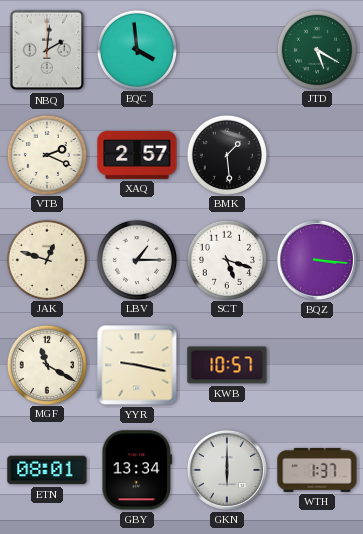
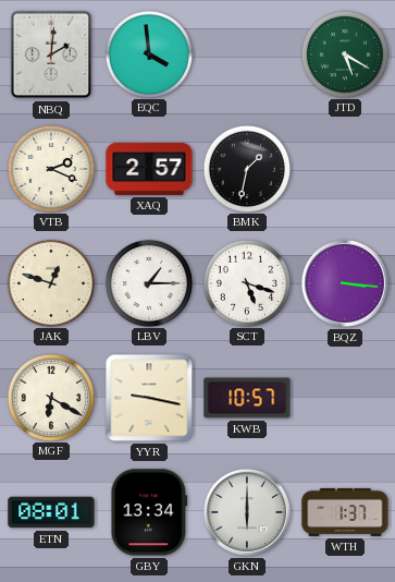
BMK: 1:29 -> 1:32 (246, 168)
MGF: 11:20 -> 6:20 (50, 397)
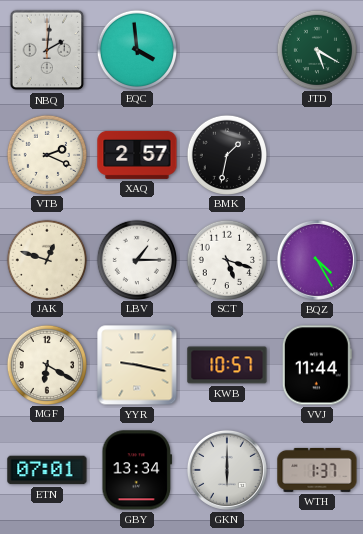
BQZ: 3:16 -> 4:25 (317, 260)
VVJ: none -> 11:44 (317, 365)
ETN: 08:01 -> 07:01 (47, 470)
